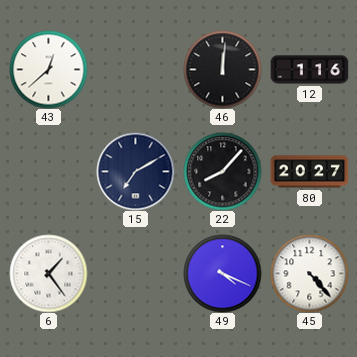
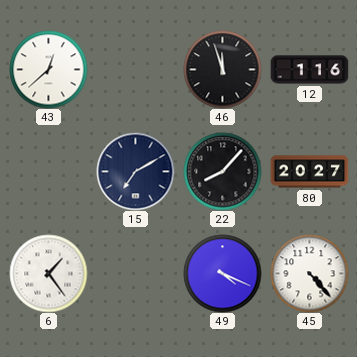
46: 12:01 -> 11:57 (222, 69)
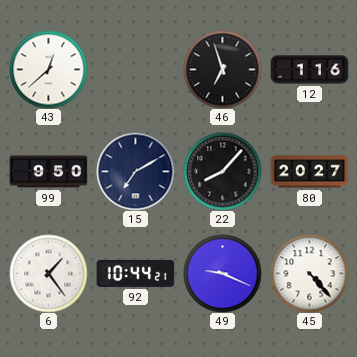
46: 11:57 -> 6:57 (222, 69)
99: none -> 9:50 (48, 172)
92: none -> 10:44 (135, 273)
49: 4:19 -> 9:19 (222, 273)
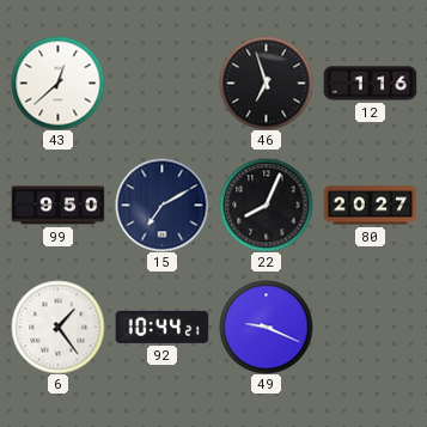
22: 8:07 -> 8:04 (266, 205)
45: 4:23 -> none (309, 273)
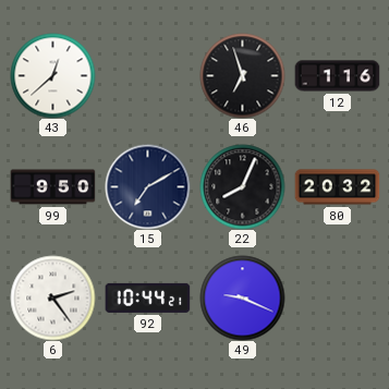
80: 20:27 -> 20:32 (337, 187)
6: 1:24 -> 2:24 (52, 297)
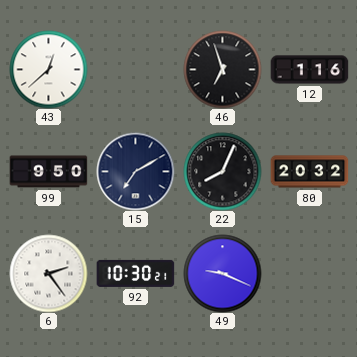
92: 10:44 -> 10:30 (135, 273)
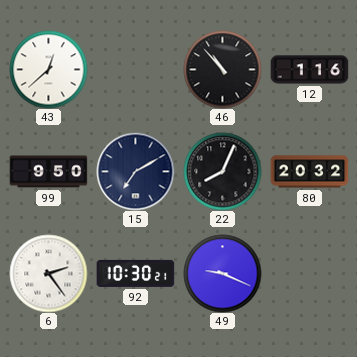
46: 6:57 -> 10:53 (222, 69)
